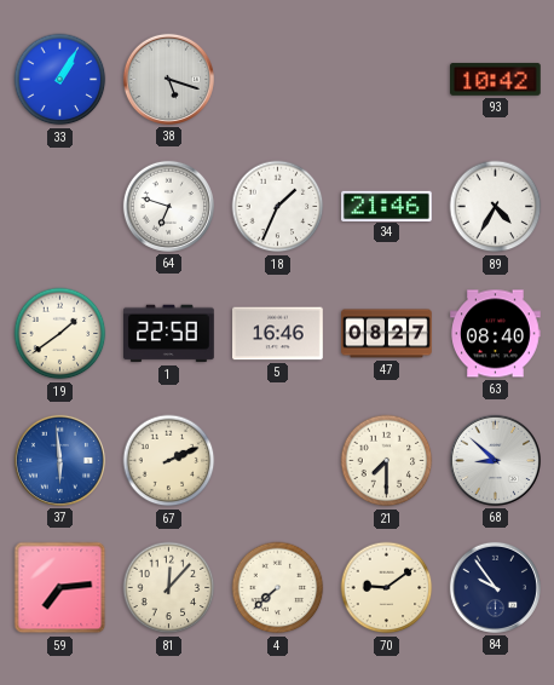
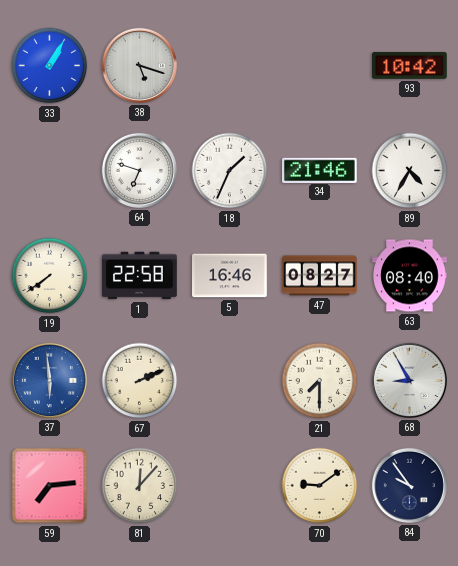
19: 1:39 -> 7:39 (50, 276)
68: 8:52 -> 8:55 (409, 380)
4: 7:38 -> none (278, 588)
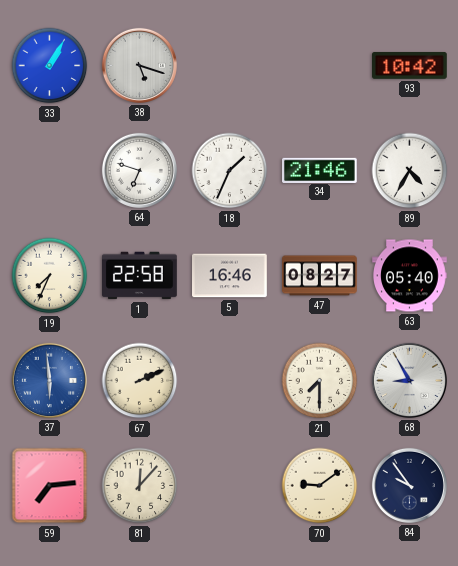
19: 7:39 -> 7:34 (50, 276)
63: 08:40 -> 05:40 (410, 276)
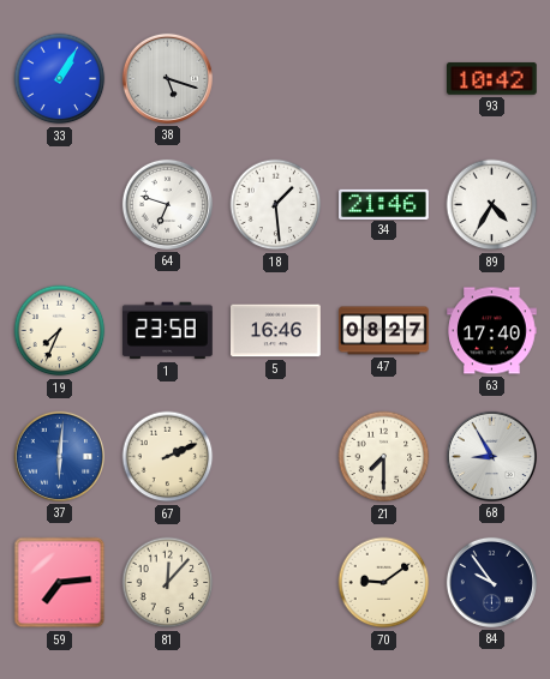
18: 1:34 -> 1:29 (276, 205)
1: 22:58 -> 23:58 (168, 331)
63: 05:40 -> 17:40 (492, 331)
37: 5:59 -> 6:01 (59, 456)
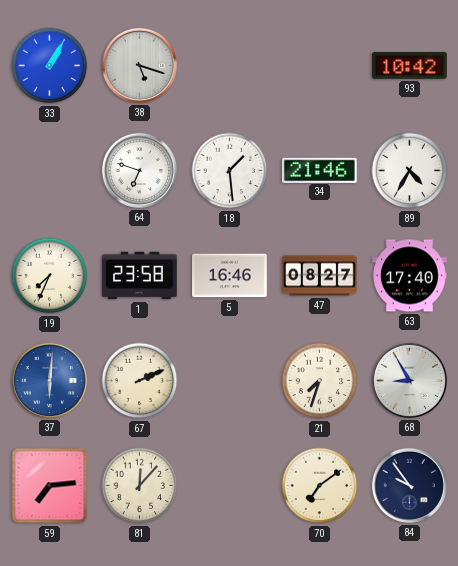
21: 7:30 -> 7:33 (320, 381)
70: 9:09 -> 7:09 (320, 486)
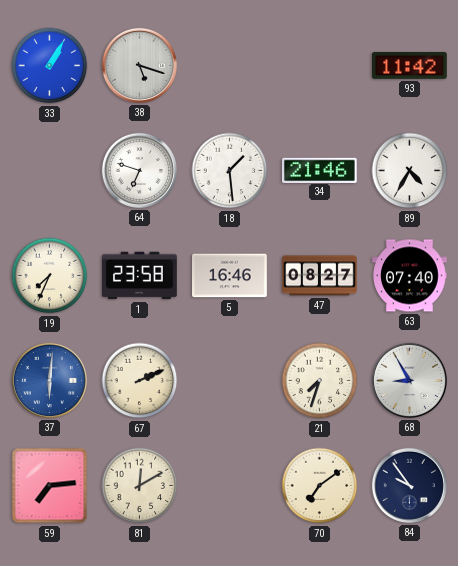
93: 10:42 -> 11:42 (410, 65)
63: 17:40 -> 07:40 (410, 276)
81: 12:07 -> 12:10 (140, 486)
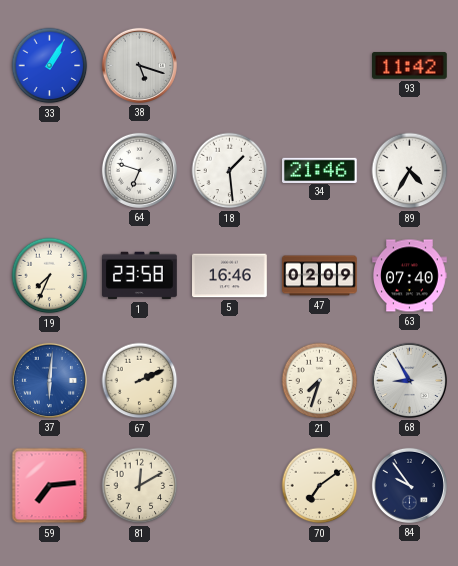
47: 08:27 -> 02:09 (320, 276)
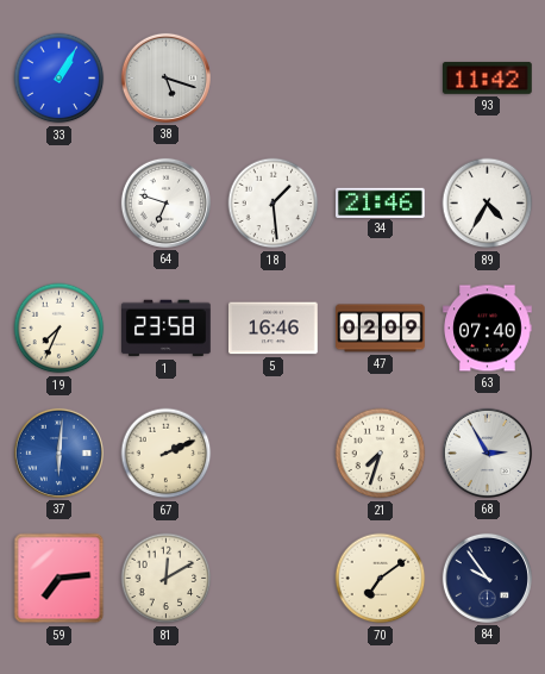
68: 8:55 -> 2:55 (487, 453)
